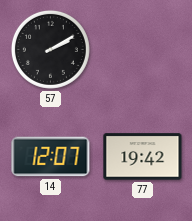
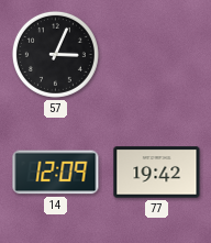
57: 2:10 -> 3:04 (55, 54)
14: 12:07 -> 12:09 (56, 173)
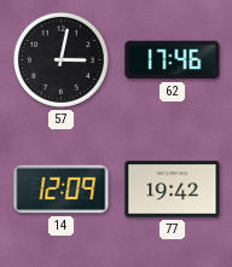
57: 3:04 -> 3:02 (60, 59)
62: none -> 17:46 (173, 60)
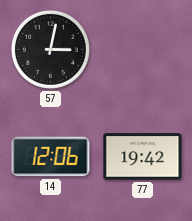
62: 17:46 -> none (173, 60)
14: 12:09 -> 12:06 (51, 157)
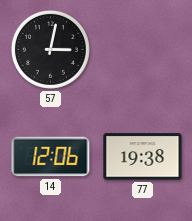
77: 19:42 -> 19:38 (143, 157)
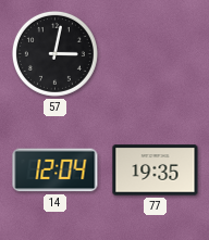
14: 12:06 -> 12:04 (56, 170)
77: 19:38 -> 19:35 (156, 170)
